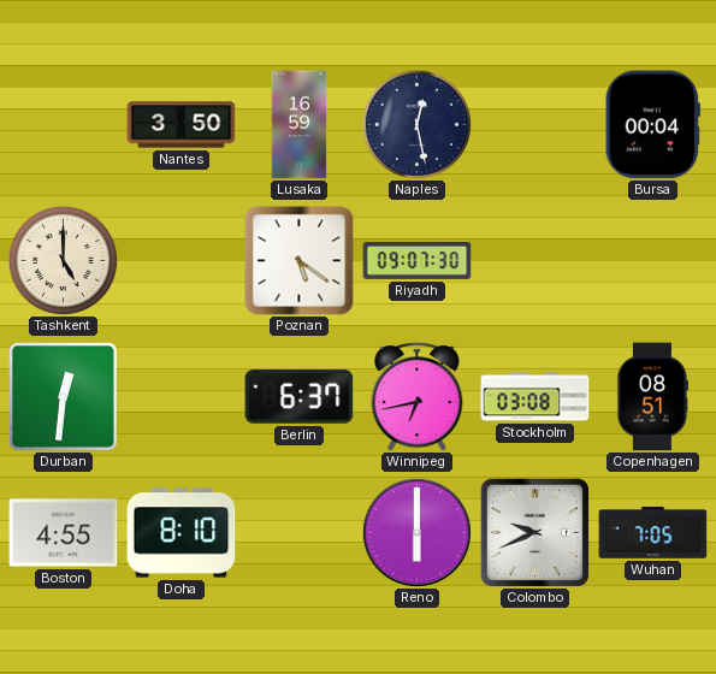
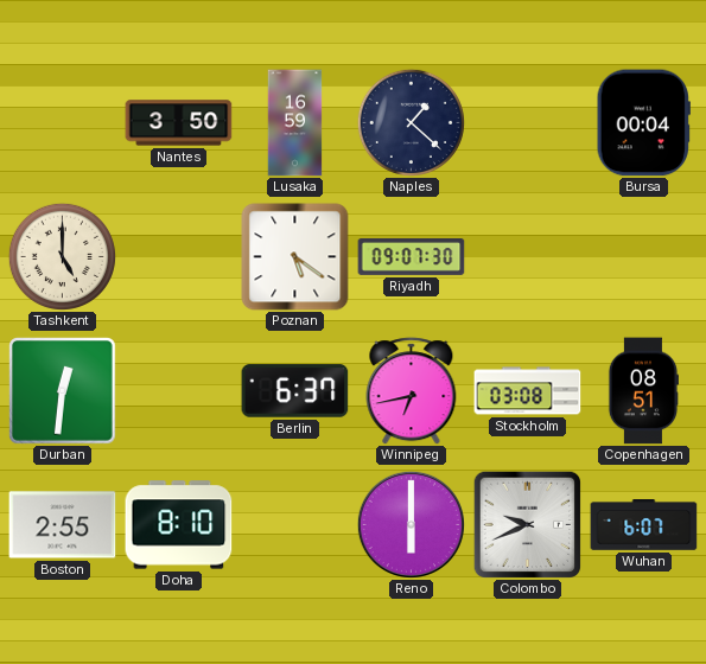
Naples: 12:28 -> 1:22 (411, 122)
Boston: 4:55 -> 2:55 (63, 525)
Wuhan: 7:05 -> 6:07 (644, 525)
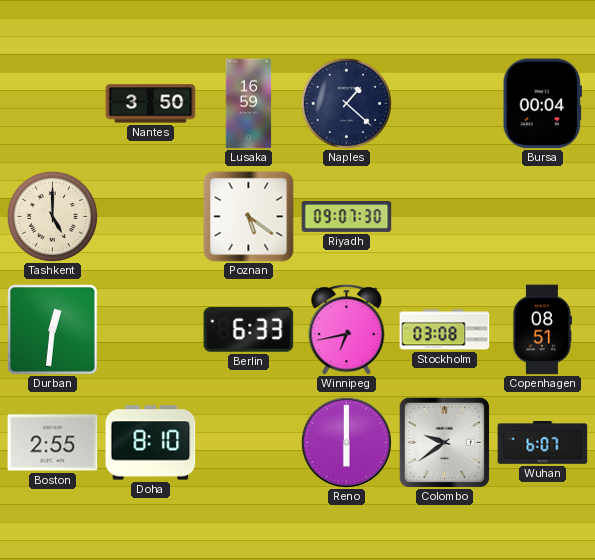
Berlin: 6:37 -> 6:33 (249, 330)
Colombo: 9:41 -> 9:39 (444, 442)
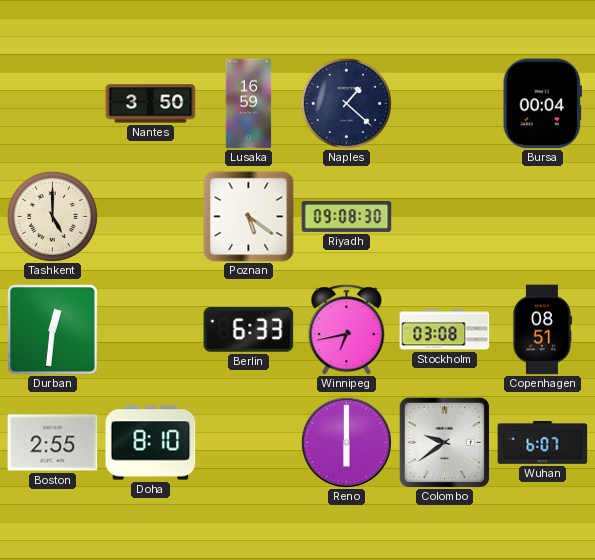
Riyadh: 09:07 -> 09:08 (347, 217)
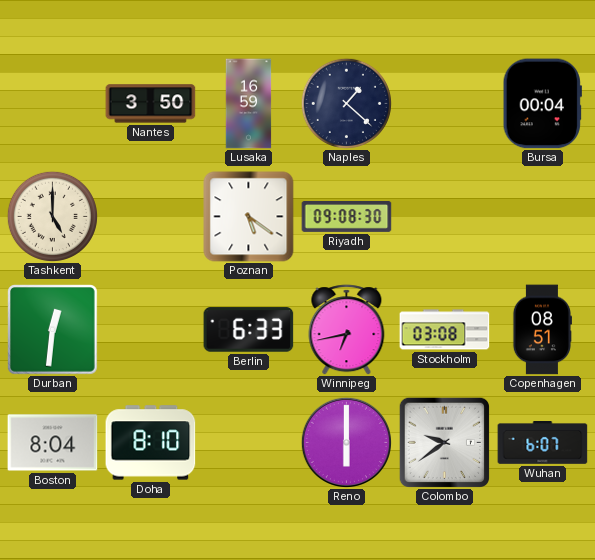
Boston: 2:55 -> 8:04 (53, 443)
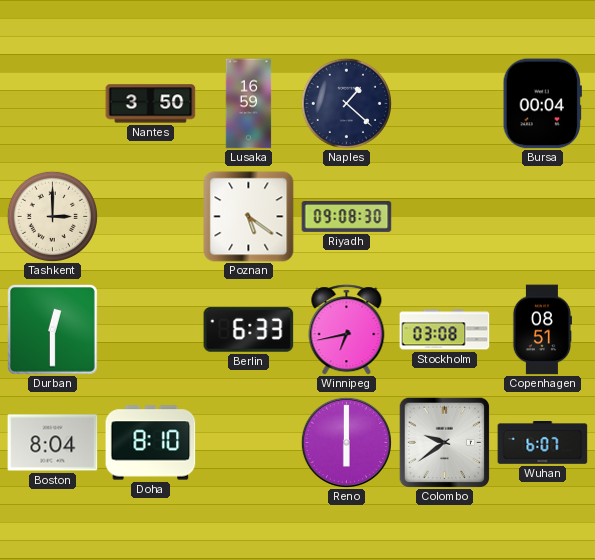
Tashkent: 5:00 -> 3:00 (52, 216)
Durban: 12:31 -> 12:30 (53, 330)
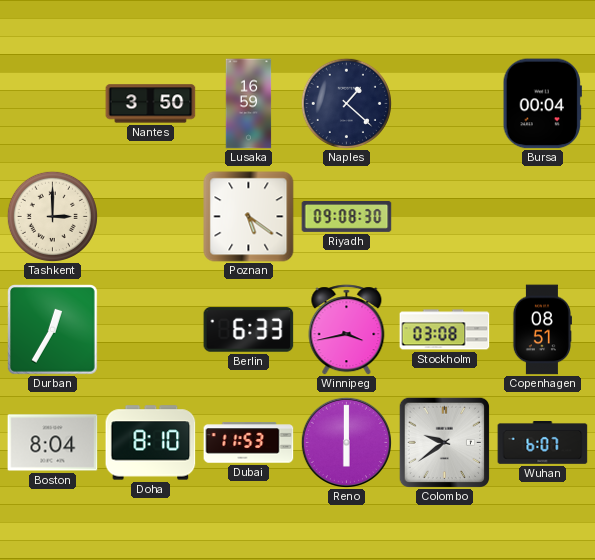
Durban: 12:30 -> 12:35 (53, 330)
Winnipeg: 6:43 -> 3:43 (347, 330)
Dubai: none -> 11:53 (249, 443)
